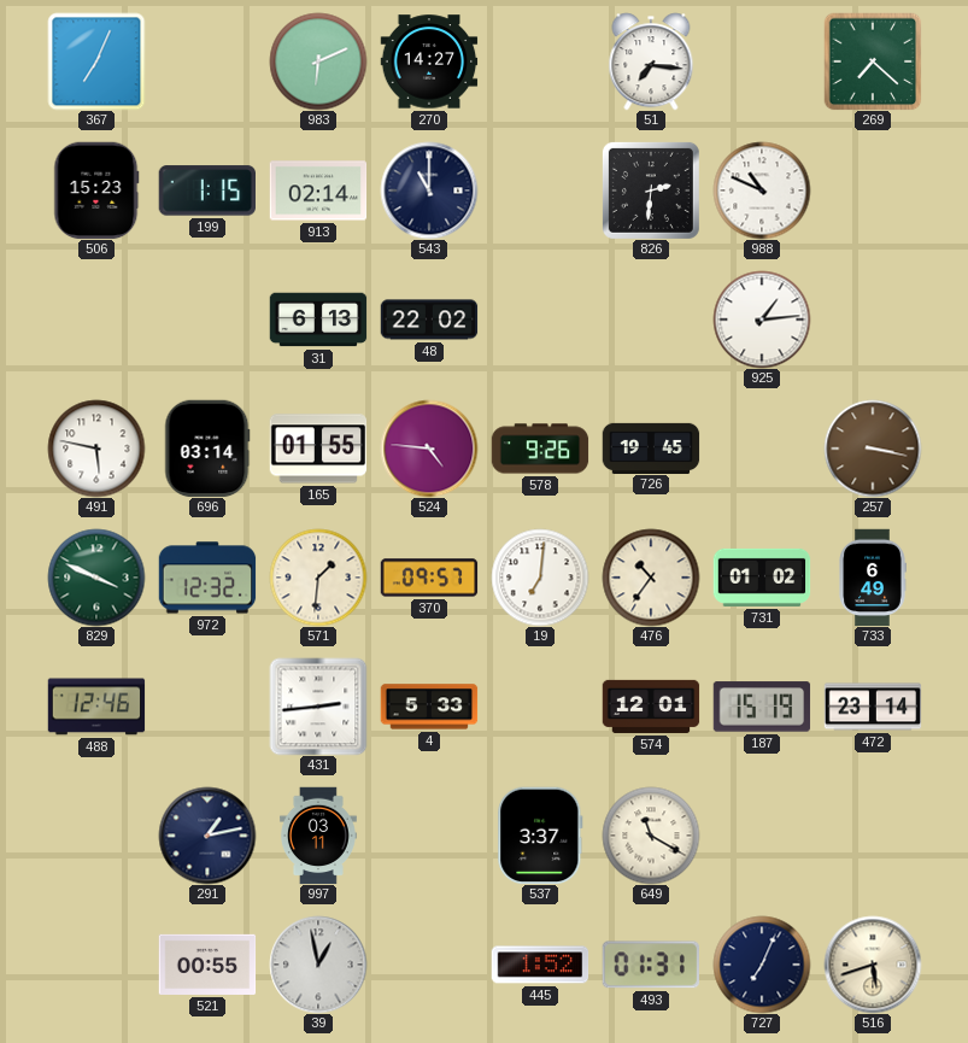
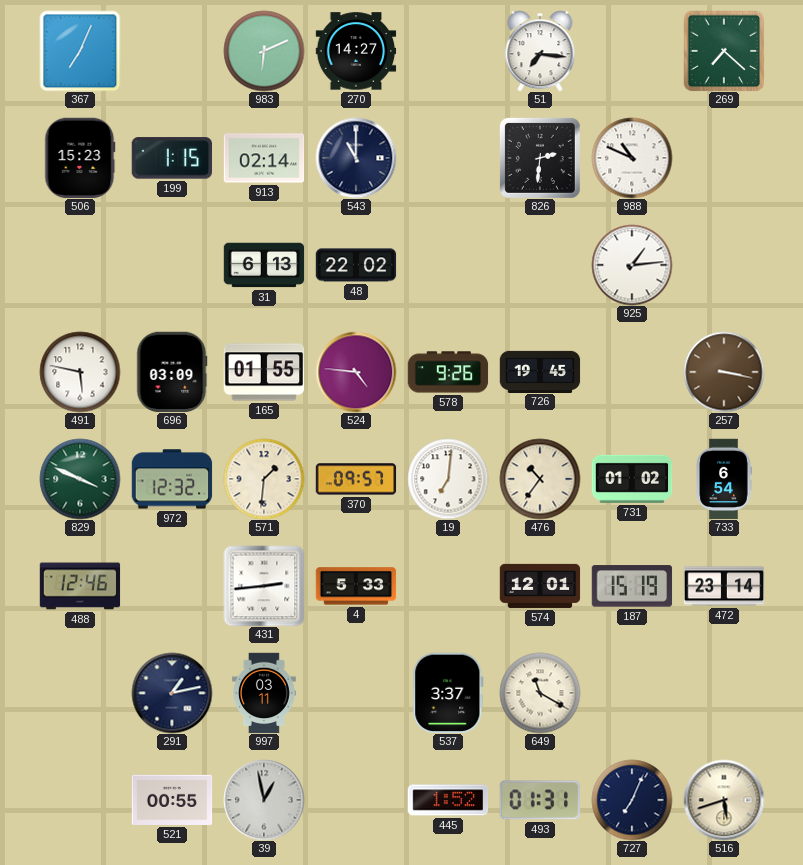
696: 03:14 -> 03:09 (172, 372)
733: 6:49 -> 6:54 (724, 479)
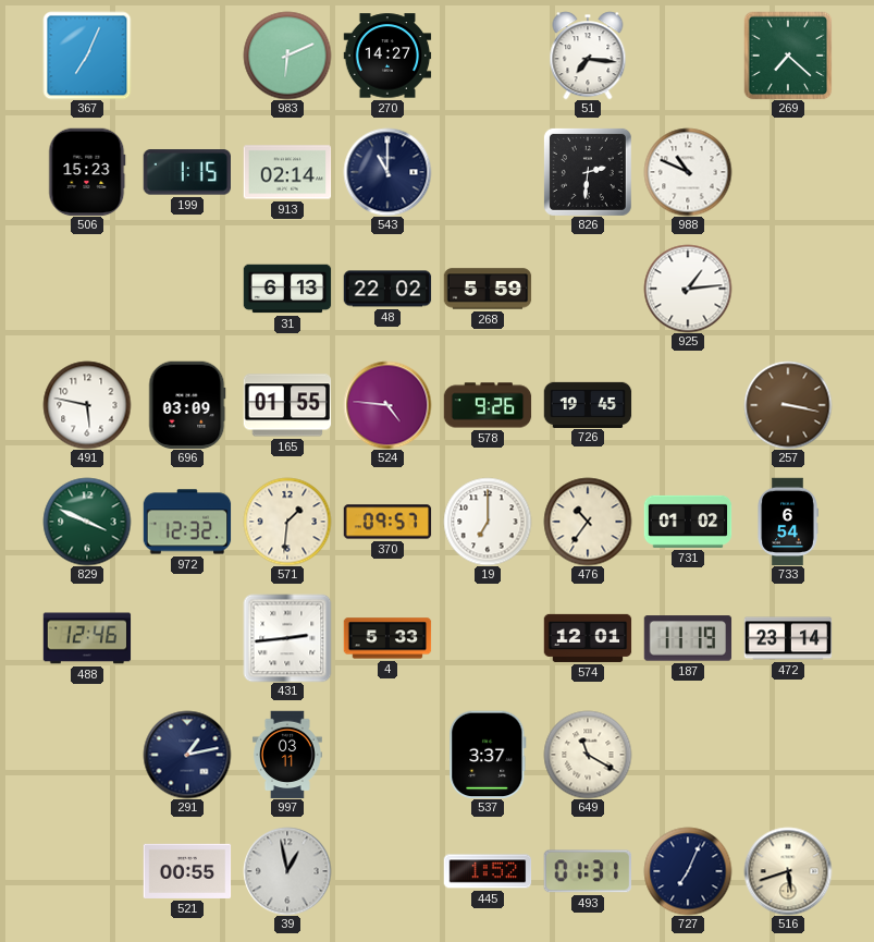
268: none -> 5:59 (488, 289)
19: 7:01 -> 7:00 (488, 522)
187: 15:19 -> 11:19 (688, 638)
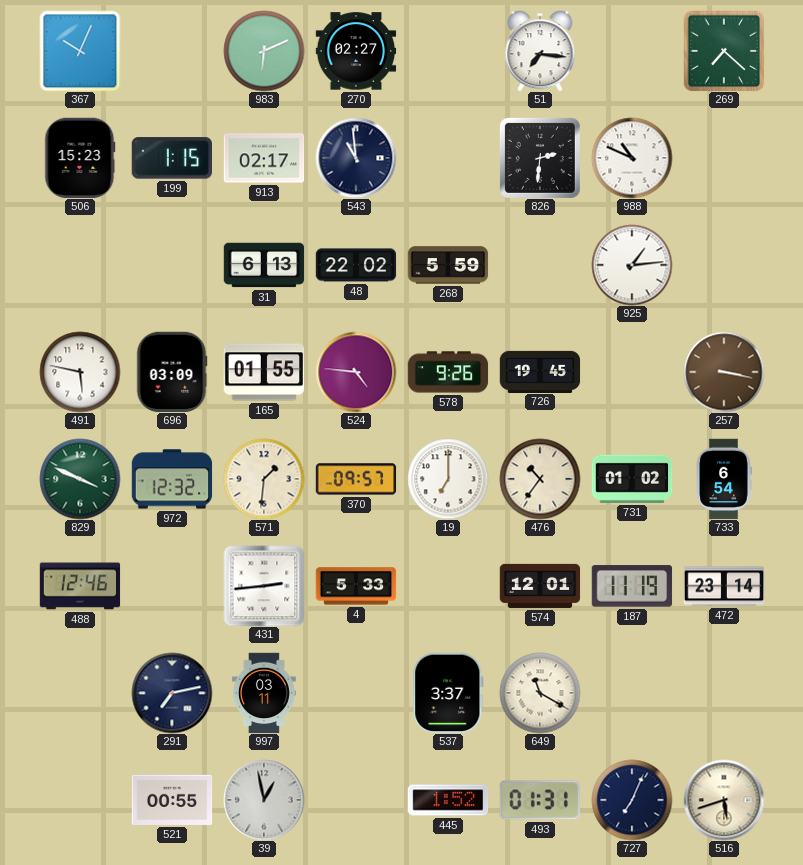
367: 7:04 -> 10:04 (80, 51)
270: 14:27 -> 02:27 (356, 51)
913: 02:14 -> 02:17 (264, 158)
543: 11:00 -> 10:59 (356, 158)
291: 1:13 -> 7:13 (172, 693)
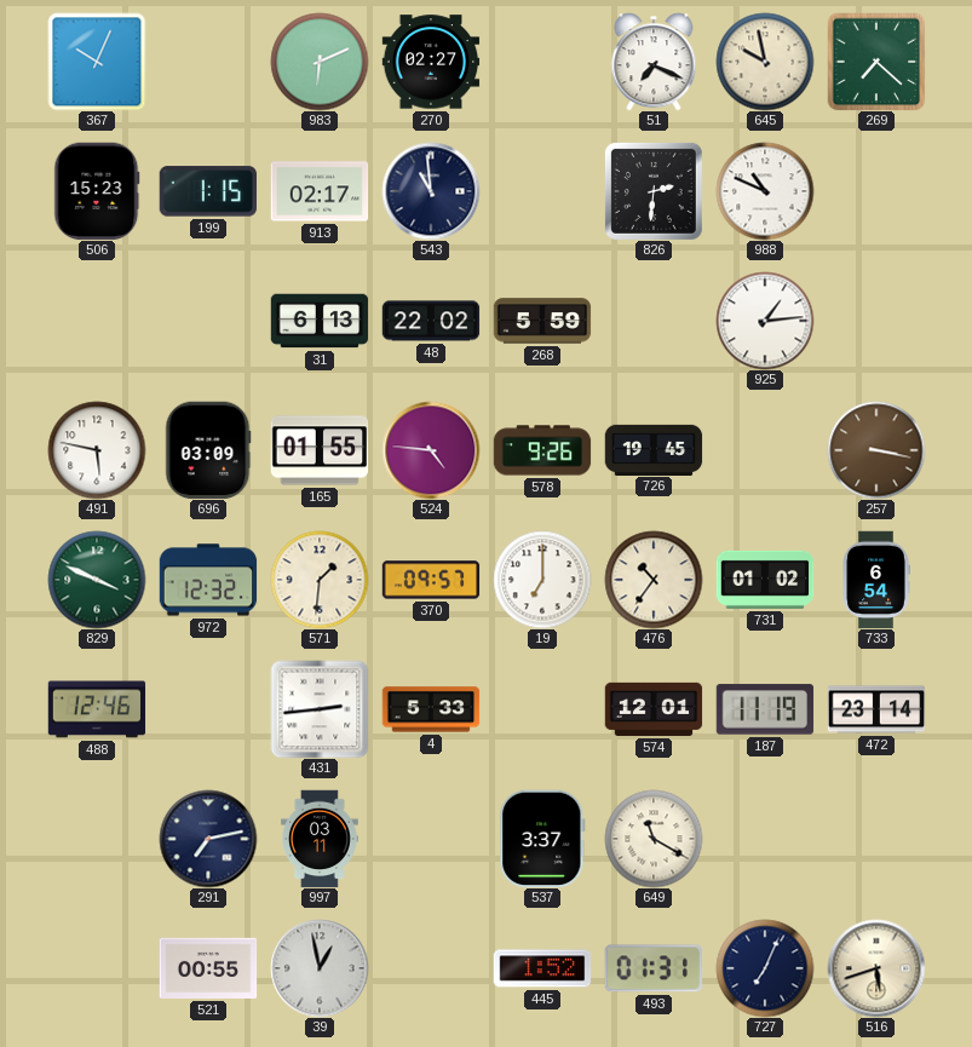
51: 7:16 -> 7:19 (654, 62)
645: none -> 9:58 (765, 62)
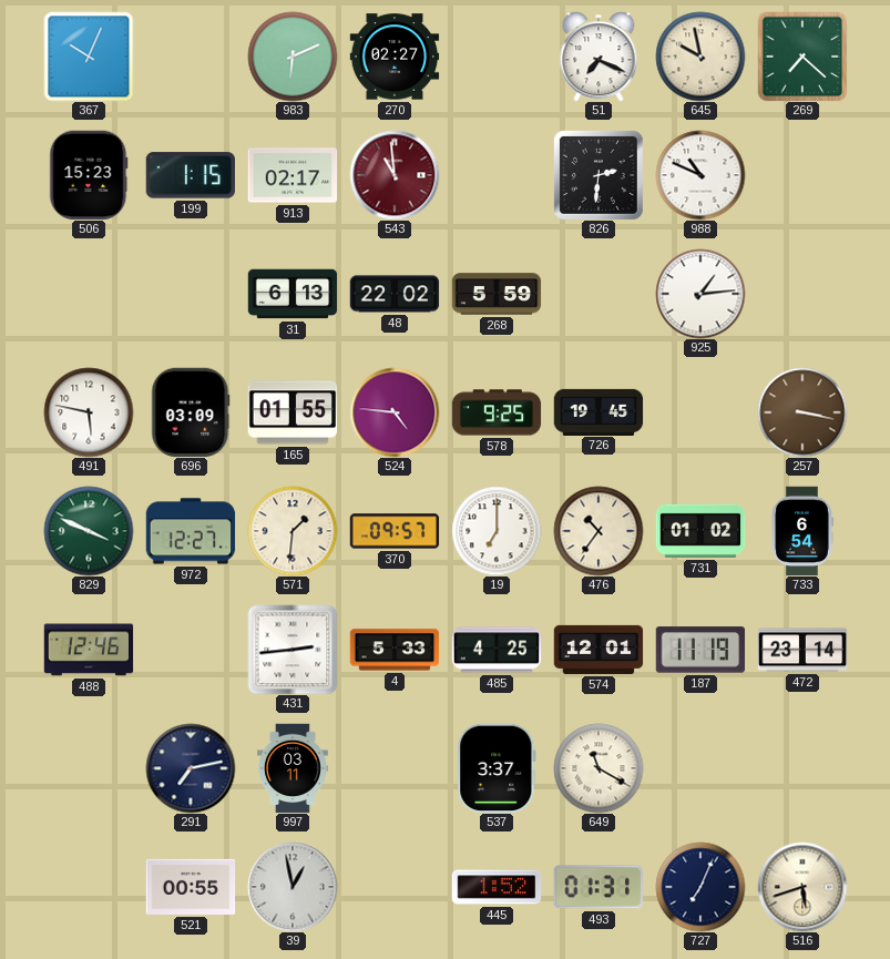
543 dial: navy -> burgundy (395, 175)
578: 9:26 -> 9:25 (497, 412)
972: 12:32 -> 12:27 (191, 531)
485: none -> 4:25 (497, 650)
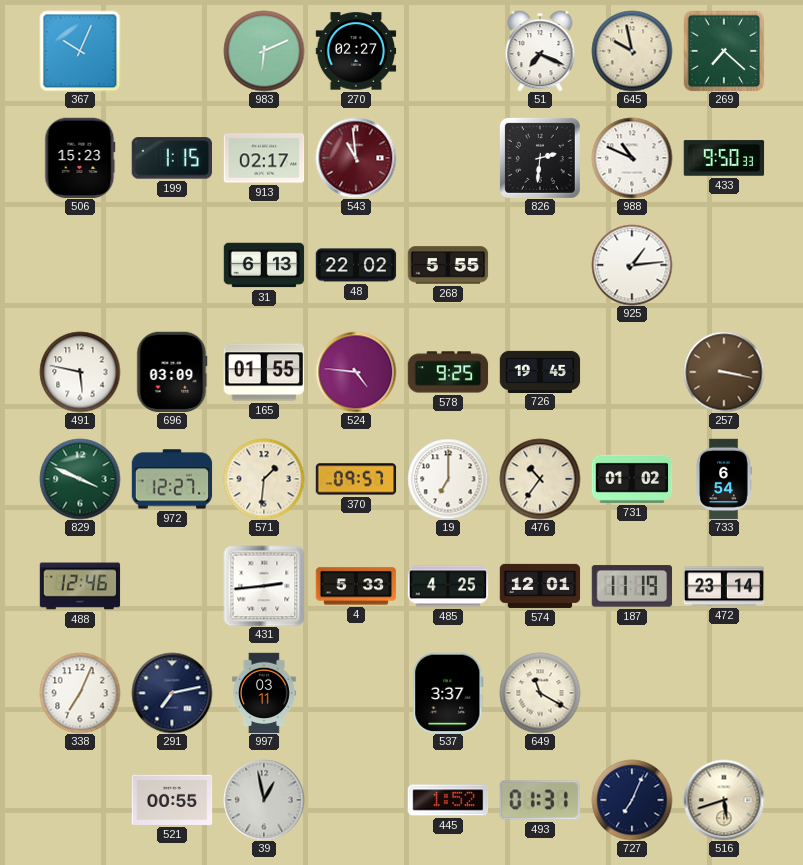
433: none -> 9:50 (724, 158)
268: 5:59 -> 5:55 (448, 265)
338: none -> 7:04 (80, 693)
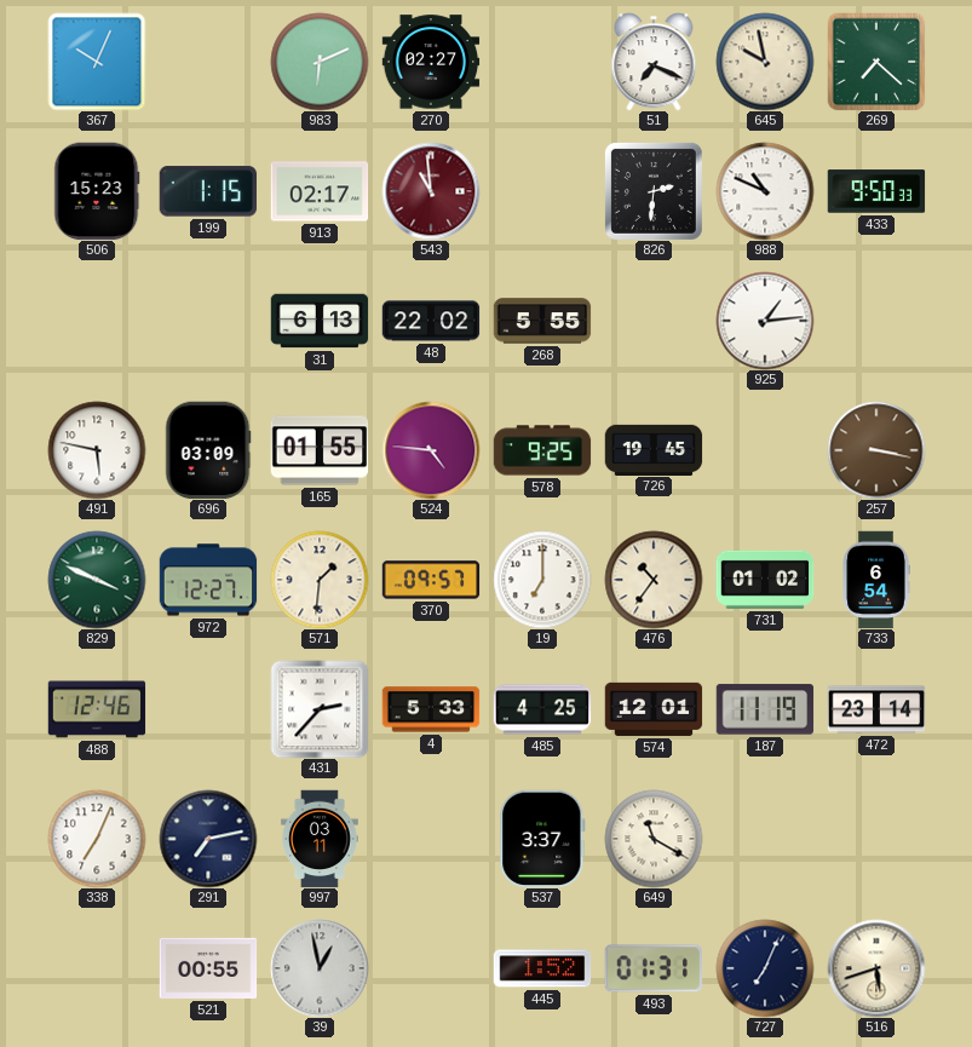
431: 2:44 -> 2:37 (320, 709)
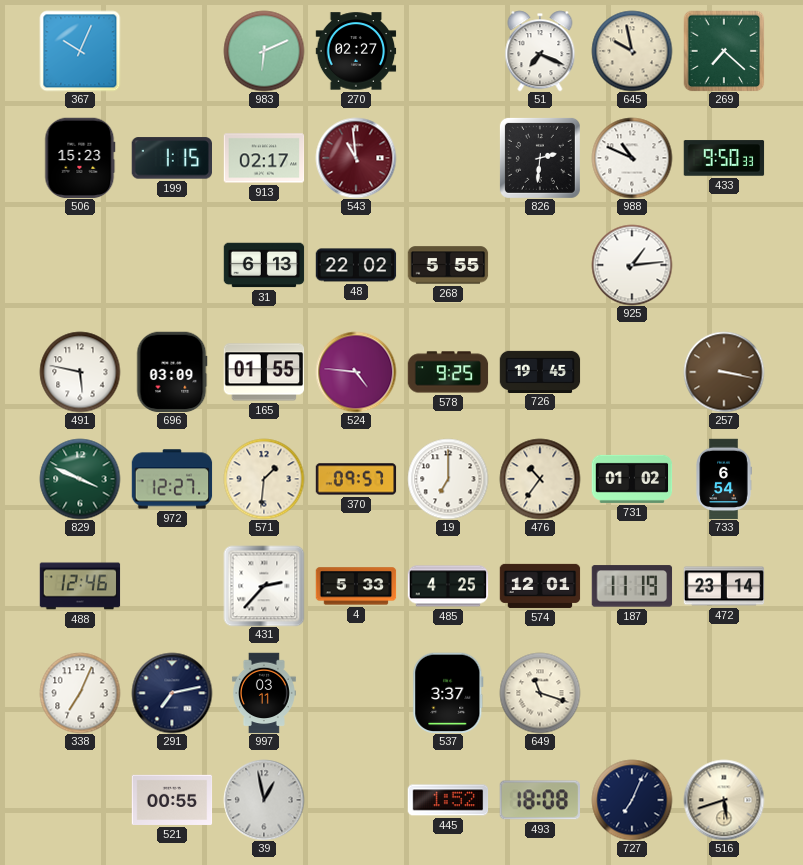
649: 11:20 -> 11:18 (540, 693)
493: 01:31 -> 18:08 (539, 800)
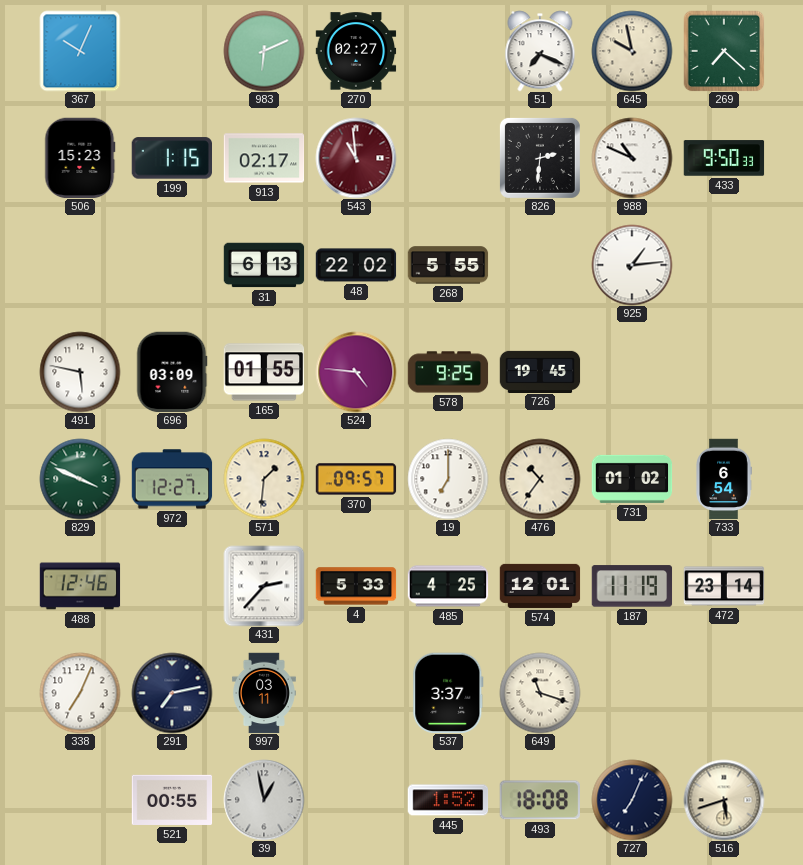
257: 3:17 -> none (724, 372)
